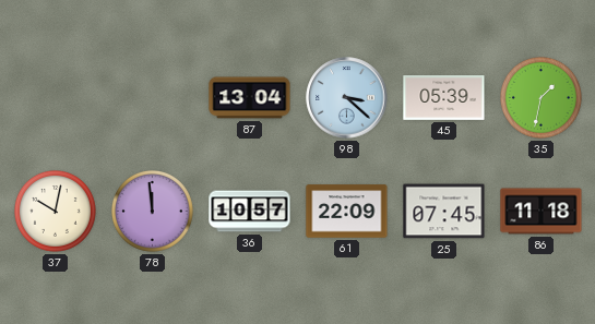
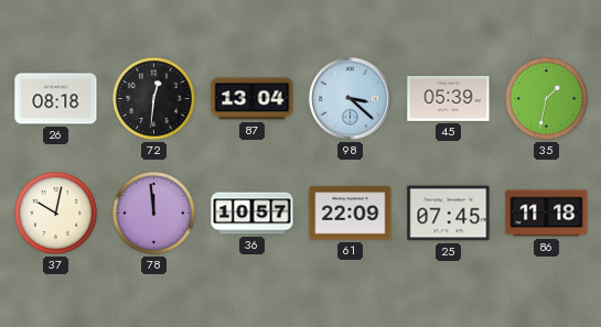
26: none -> 08:18 (56, 99)
72: none -> 12:31 (154, 99)
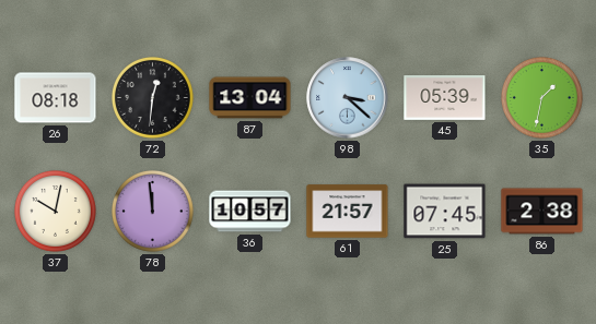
61: 22:09 -> 21:57 (348, 212)
86: 11:18 -> 2:38 (542, 212)
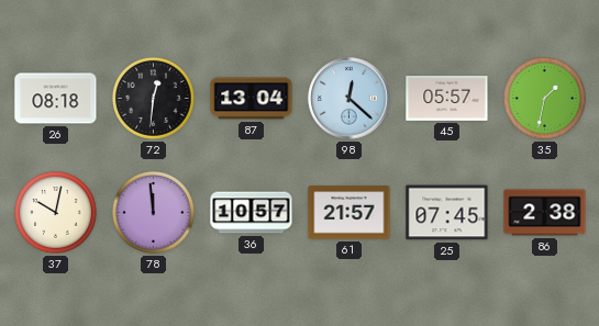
98: 3:22 -> 12:22 (350, 99)
45: 05:39 -> 05:57 (447, 99)
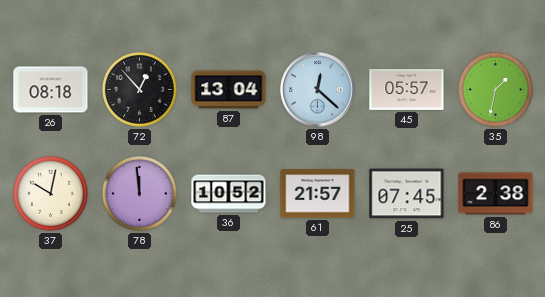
72: 12:31 -> 12:53 (140, 90)
36: 10:57 -> 10:52 (229, 194)
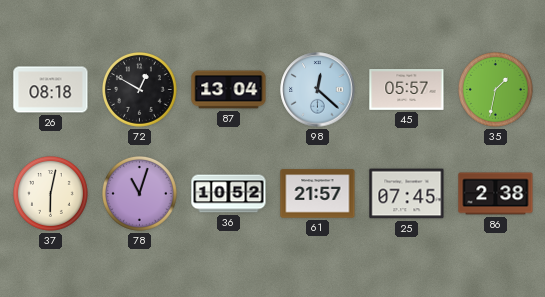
72: 12:53 -> 12:50 (140, 90)
37: 10:02 -> 6:02 (51, 194)
78: 11:59 -> 11:03 (140, 194)
